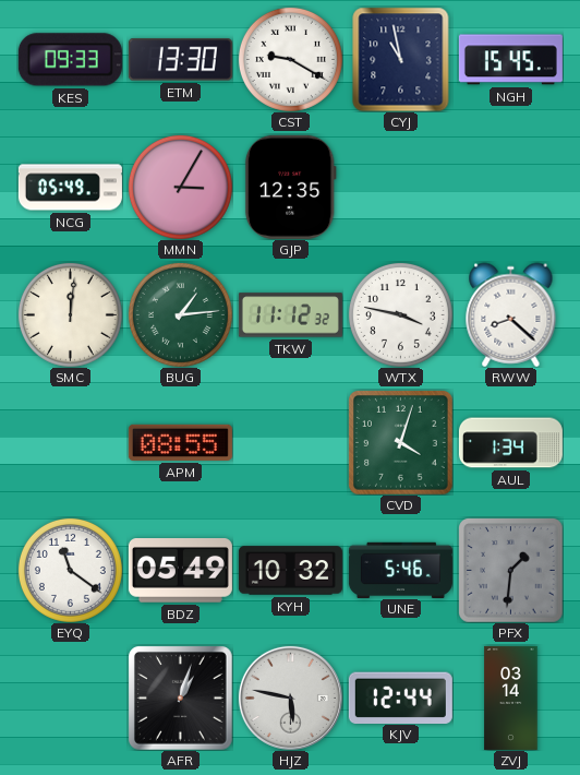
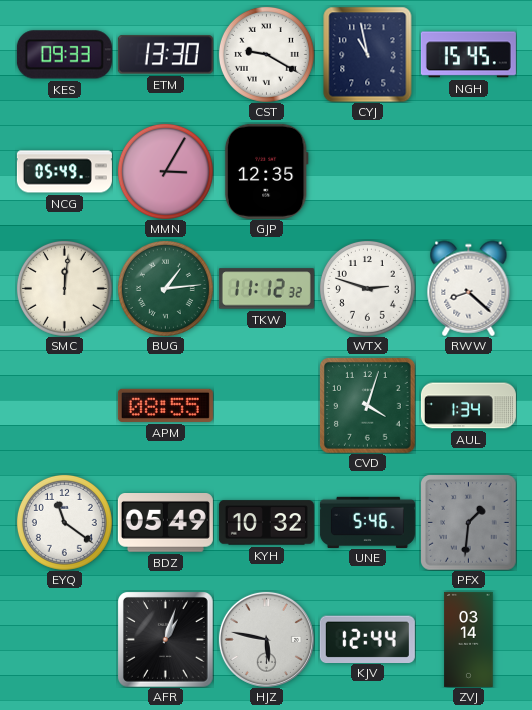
WTX: 3:47 -> 2:48 (367, 288)
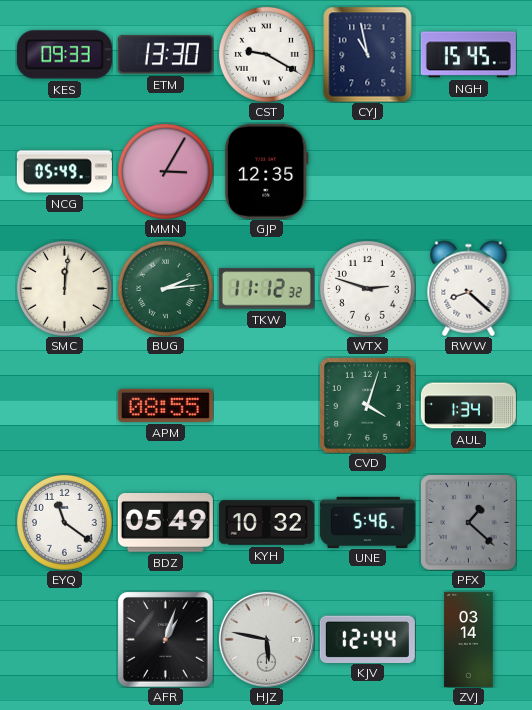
BUG: 1:14 -> 2:14 (165, 288)
PFX: 1:31 -> 1:22 (469, 523)
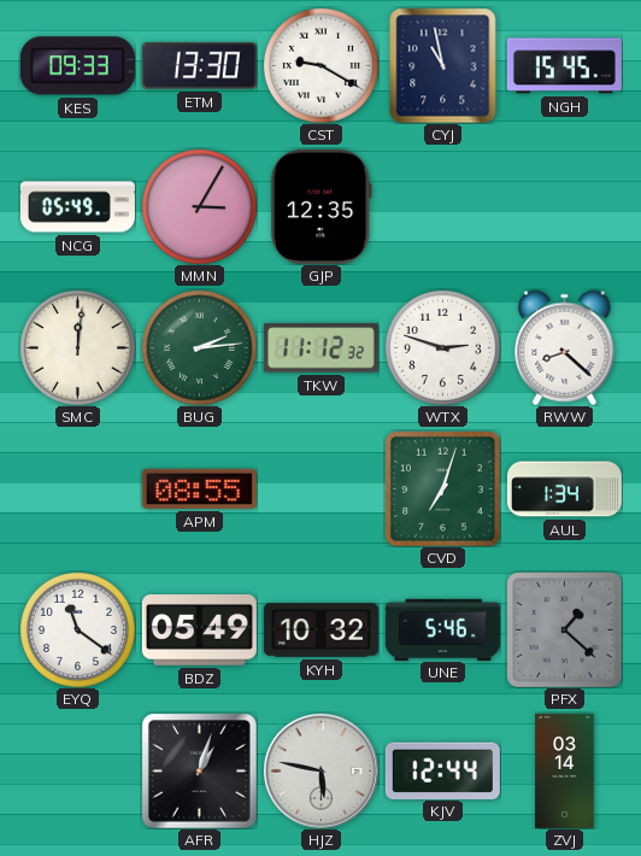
CVD: 4:03 -> 7:03 (443, 489)
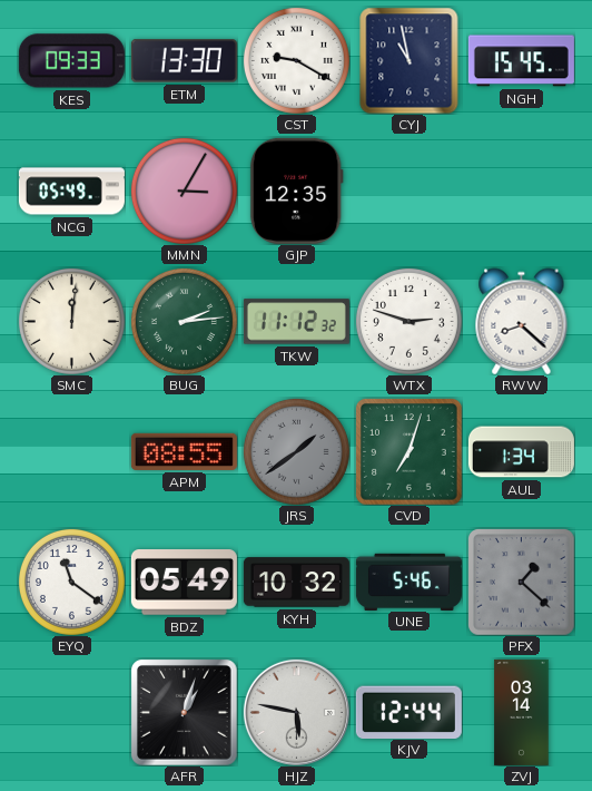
JRS: none -> 1:39 (296, 451)
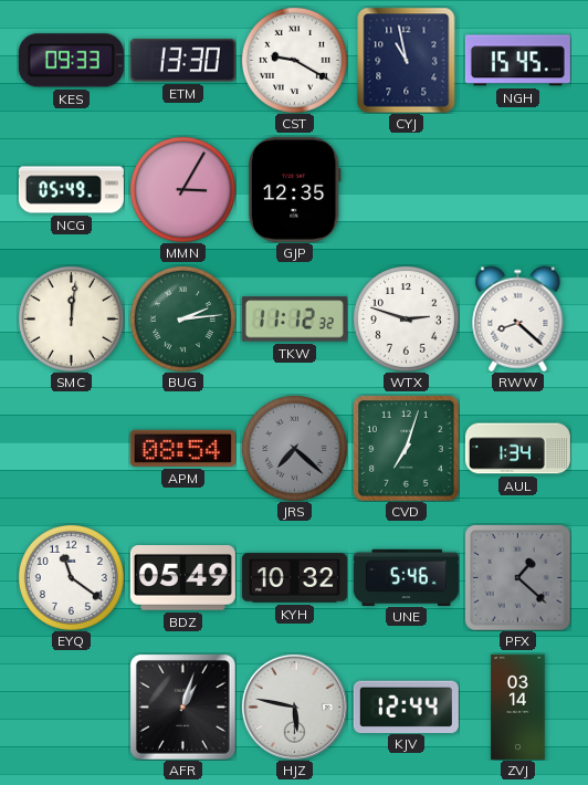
APM: 08:55 -> 08:54 (182, 448)
JRS: 1:39 -> 7:22 (294, 448)
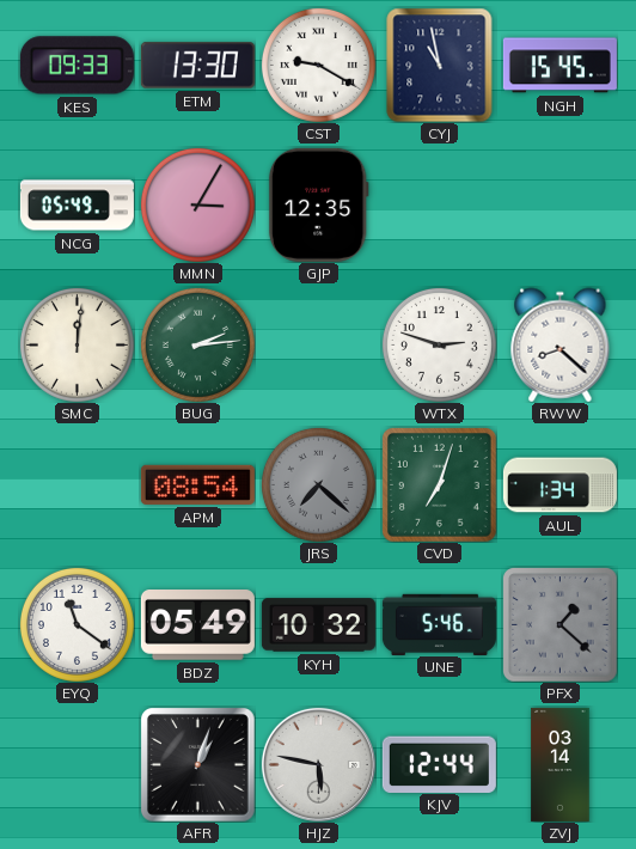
TKW: 11:12 -> none (294, 320)
